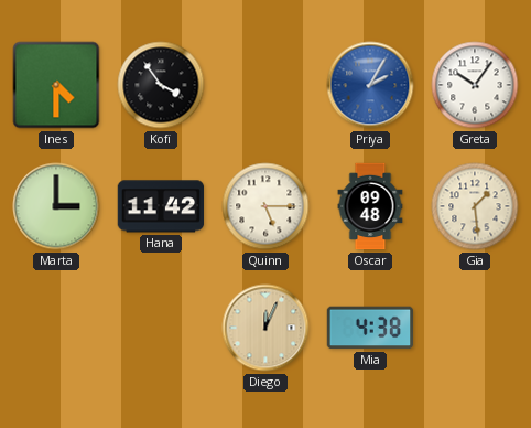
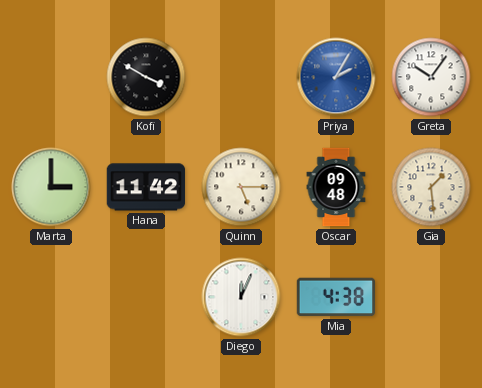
Ines: 4:30 -> none (56, 85)
Kofi: 3:54 -> 3:50 (146, 77)
Diego dial: champagne -> white (241, 297)
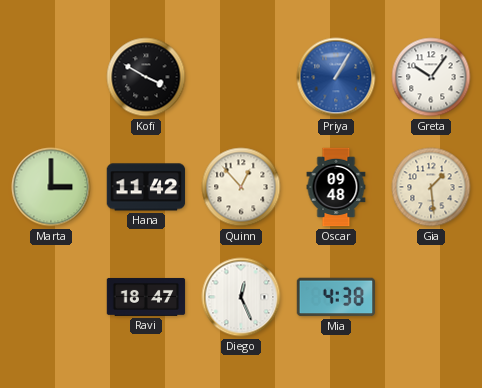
Priya: 2:05 -> 1:05 (336, 77)
Quinn: 5:15 -> 12:53 (241, 187)
Ravi: none -> 18:47 (146, 297)
Diego: 12:04 -> 12:26 (241, 297)
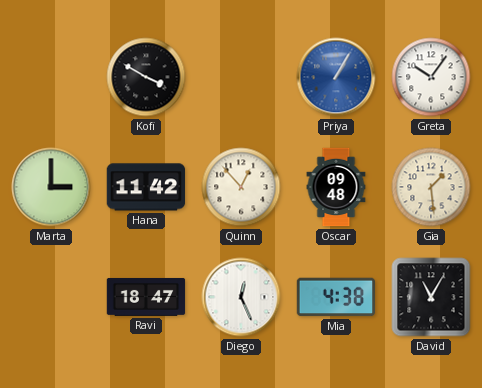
David: none -> 11:05 (431, 297)
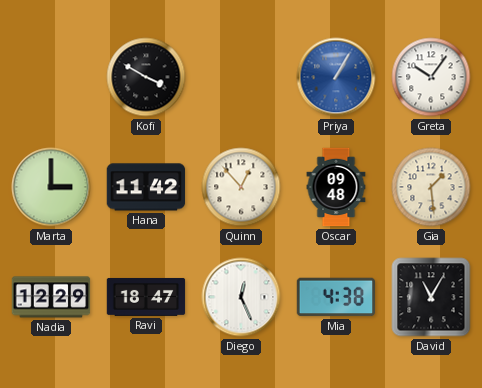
Nadia: none -> 12:29 (51, 297)
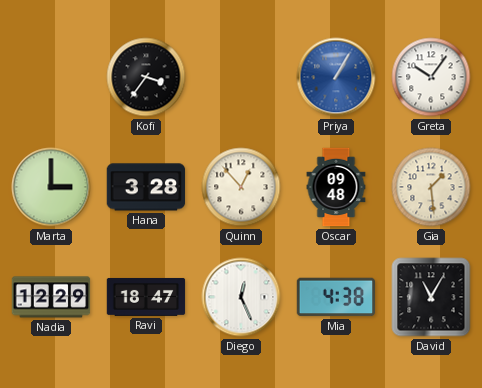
Kofi: 3:50 -> 3:36 (146, 77)
Hana: 11:42 -> 3:28 (146, 187)
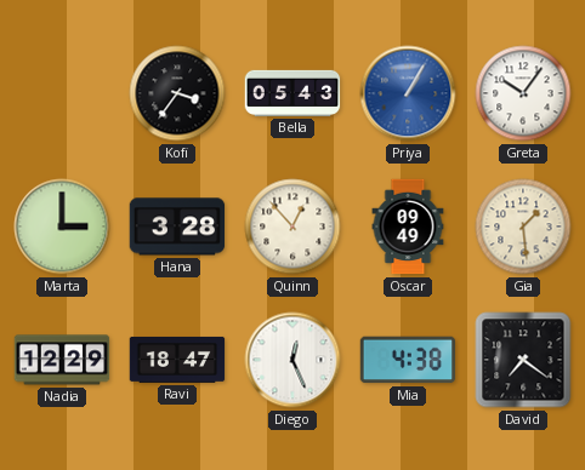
Bella: none -> 05:43 (292, 93)
Oscar: 09:48 -> 09:49 (408, 227)
David: 11:05 -> 7:21 (523, 360)
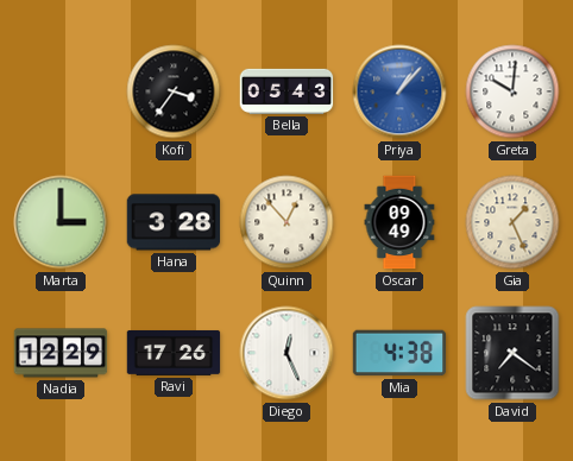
Priya: 1:05 -> 1:07 (399, 91)
Greta: 10:06 -> 10:01 (512, 91)
Gia: 1:29 -> 1:26 (512, 222)
Ravi: 18:47 -> 17:26 (174, 353)
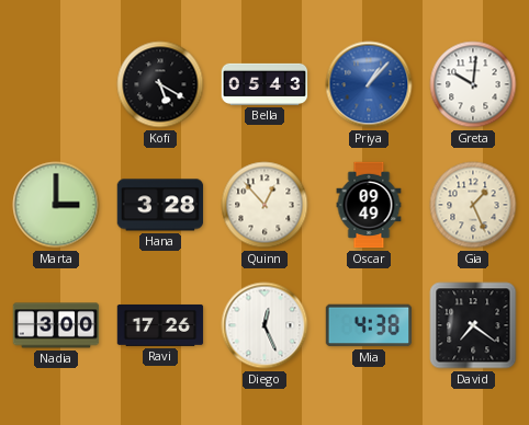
Kofi: 3:36 -> 5:20 (160, 84)
Nadia: 12:29 -> 3:00 (56, 325)
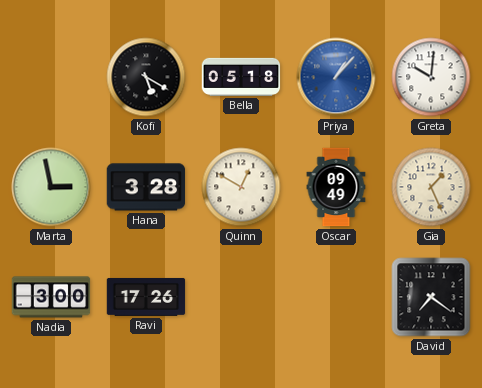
Bella: 05:43 -> 05:18 (241, 77)
Marta: 3:00 -> 2:58 (51, 187)
Quinn: 12:53 -> 12:50 (241, 187)
Diego: 12:26 -> none (264, 325)
Mia: 4:38 -> none (369, 325)
